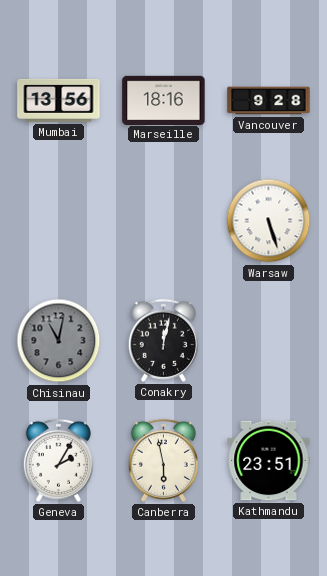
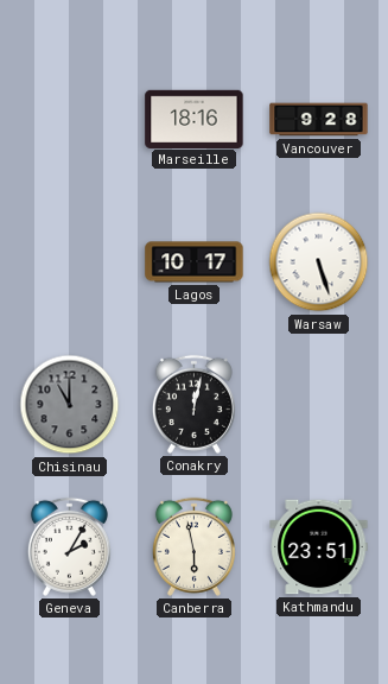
Mumbai: 13:56 -> none (59, 100)
Lagos: none -> 10:17 (195, 262)
Chisinau: 11:02 -> 11:00 (70, 405)
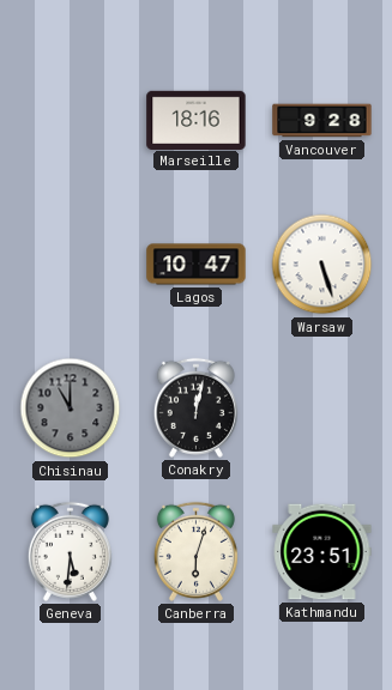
Lagos: 10:17 -> 10:47 (197, 265)
Geneva: 2:05 -> 5:31 (70, 551)
Canberra: 5:58 -> 6:03 (195, 551)
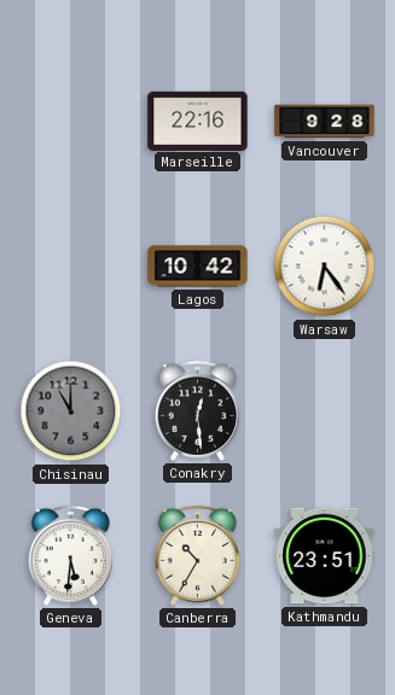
Marseille: 18:16 -> 22:16 (198, 121)
Lagos: 10:47 -> 10:42 (198, 267)
Warsaw: 5:27 -> 6:24 (325, 267)
Conakry: 12:02 -> 12:29 (197, 410)
Canberra: 6:03 -> 10:35 (197, 555)
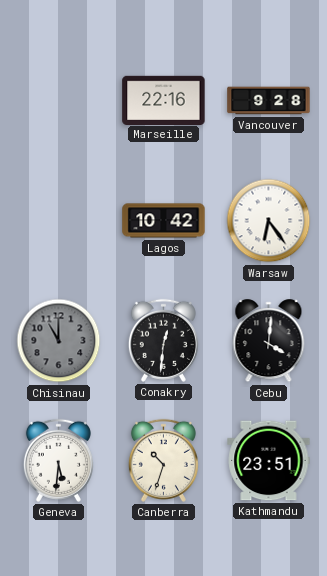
Conakry: 12:29 -> 12:31 (163, 340)
Cebu: none -> 4:01 (269, 341)
Canberra: 10:35 -> 10:33 (163, 460)
